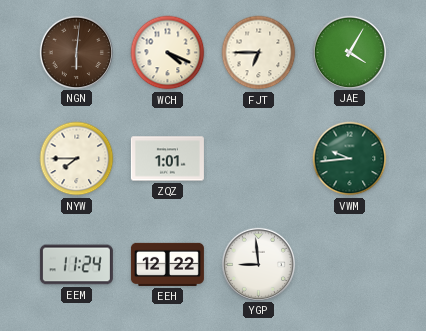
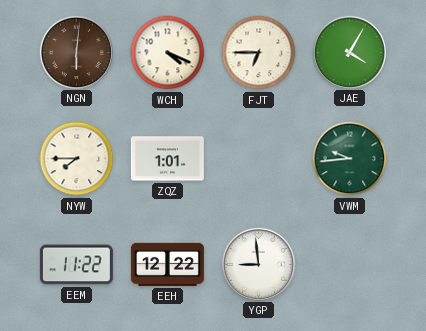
EEM: 11:24 -> 11:22 (76, 265)
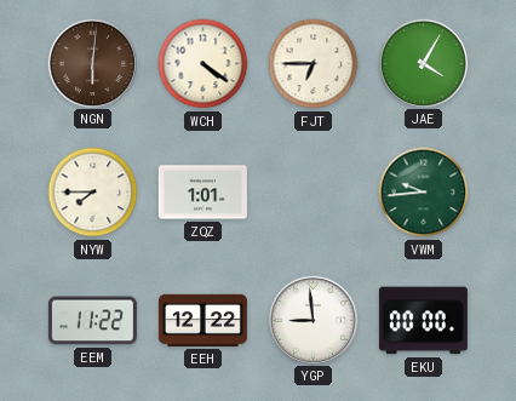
WCH: 4:19 -> 4:21 (203, 64)
EKU: none -> 00:00 (423, 321)
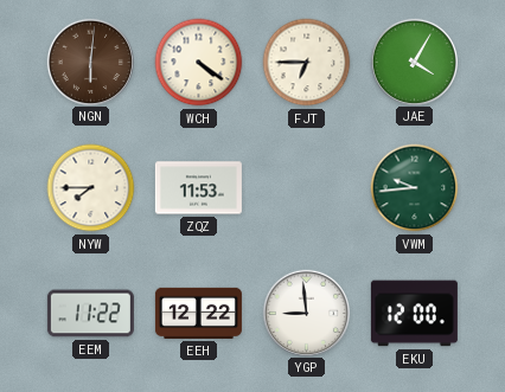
ZQZ: 1:01 -> 11:53 (198, 188)
EKU: 00:00 -> 12:00 (414, 314)
